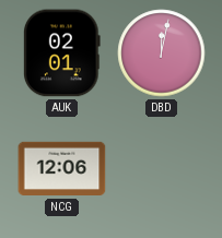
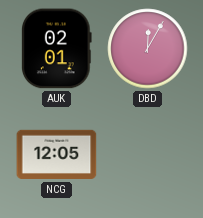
DBD: 12:02 -> 12:05 (148, 49)
NCG: 12:06 -> 12:05 (57, 155)
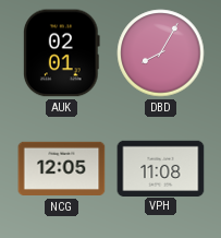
DBD: 12:05 -> 8:05 (161, 53)
VPH: none -> 11:08 (161, 168)
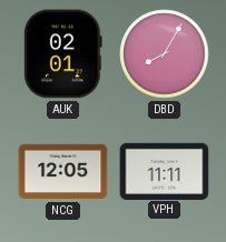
VPH: 11:08 -> 11:11 (165, 171)
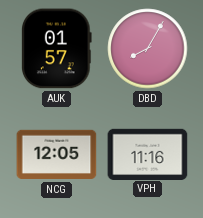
AUK: 02:01 -> 01:57 (57, 49)
VPH: 11:11 -> 11:16 (148, 154)
